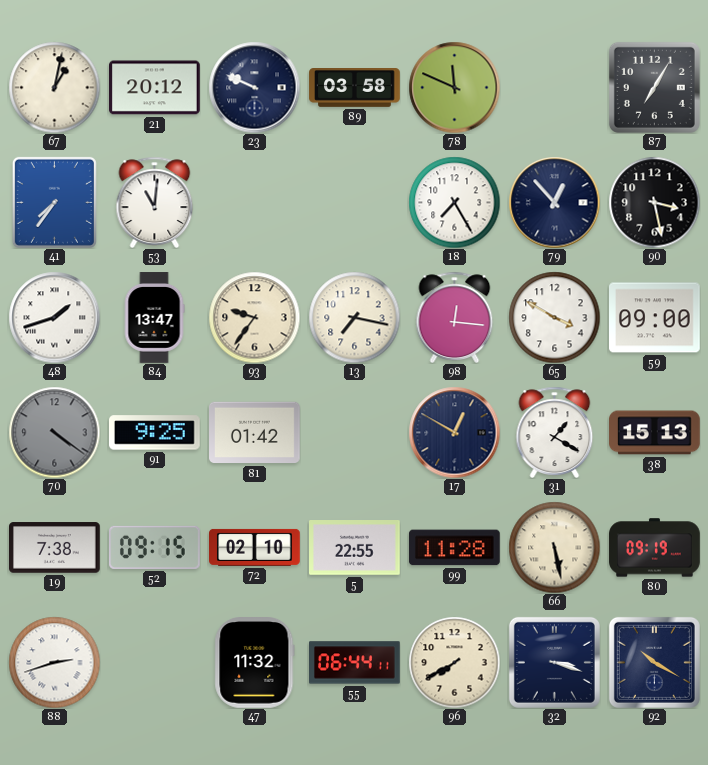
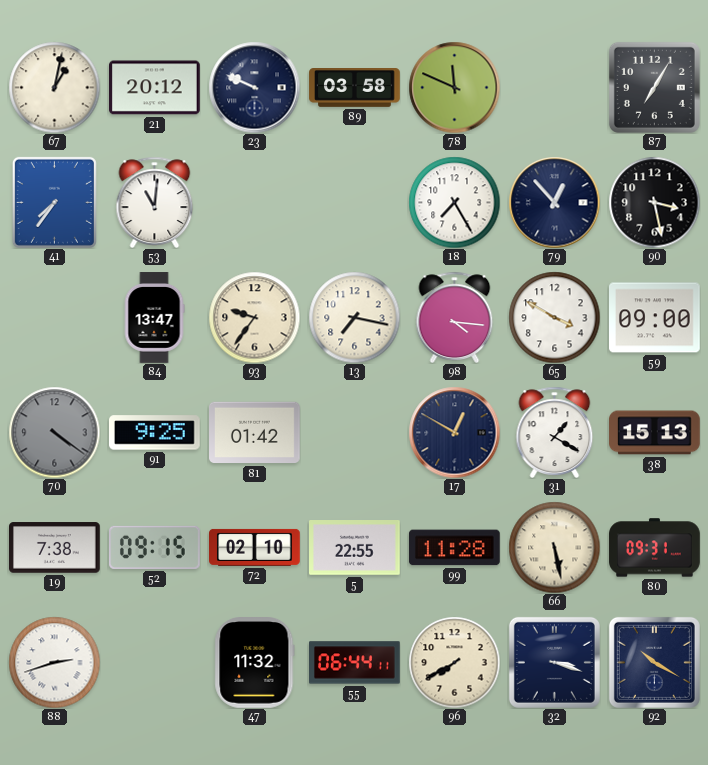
48: 1:42 -> none (54, 317)
98: 12:16 -> 4:16 (455, 317)
80: 09:19 -> 09:31 (655, 548)
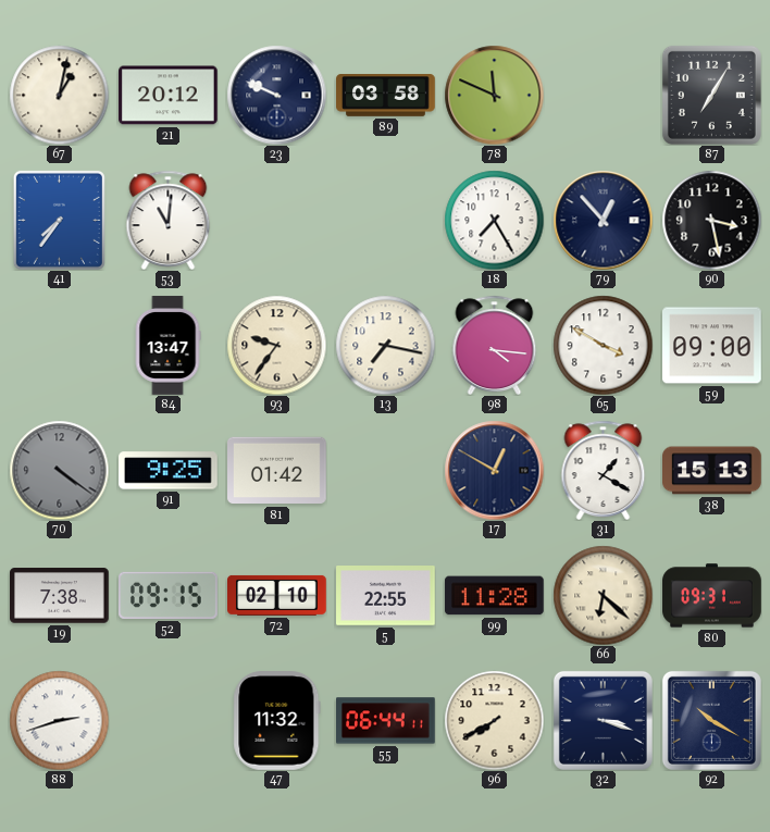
66: 5:28 -> 6:22 (603, 595)
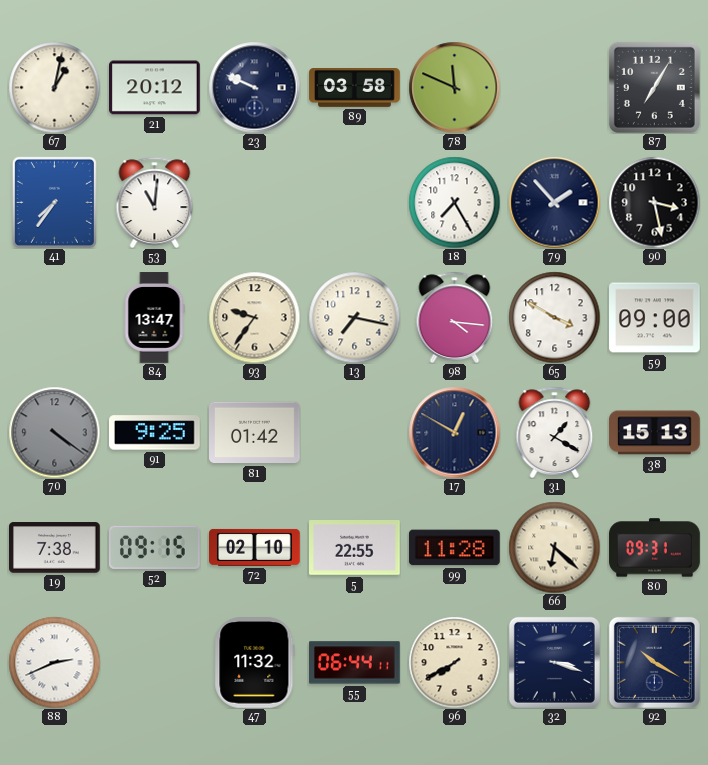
79: 12:53 -> 1:53 (554, 202)
88: 2:42 -> 2:41 (54, 662)
